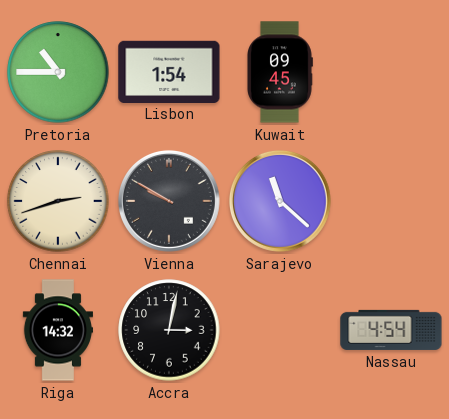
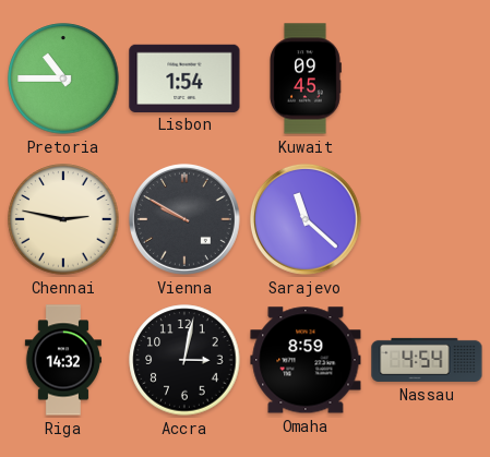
Chennai: 2:42 -> 2:47 (63, 219)
Omaha: none -> 8:59 (306, 360)
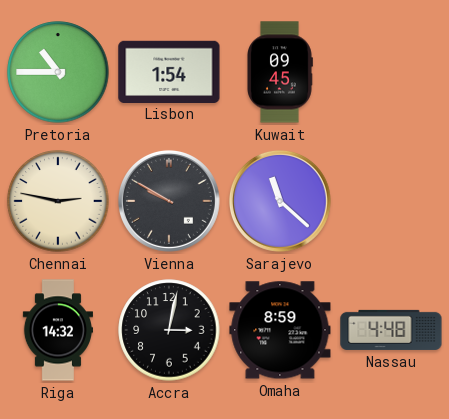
Nassau: 4:54 -> 4:48 (391, 330)
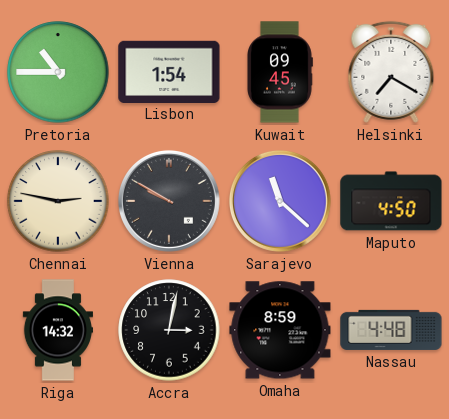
Helsinki: none -> 7:20 (391, 72)
Maputo: none -> 4:50 (391, 201)
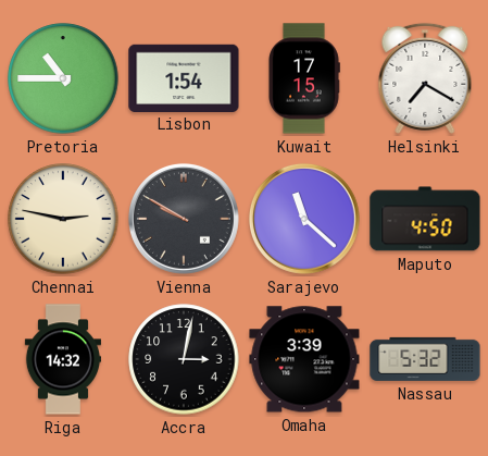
Kuwait: 09:45 -> 17:15 (304, 78)
Omaha: 8:59 -> 3:39 (304, 359)
Nassau: 4:48 -> 5:32 (425, 359)
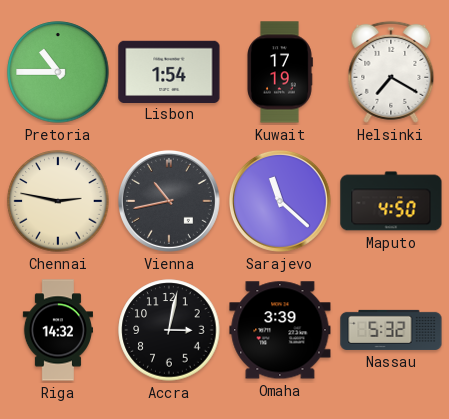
Kuwait: 17:15 -> 17:19 (280, 72)
Vienna: 9:50 -> 10:43 (169, 201)
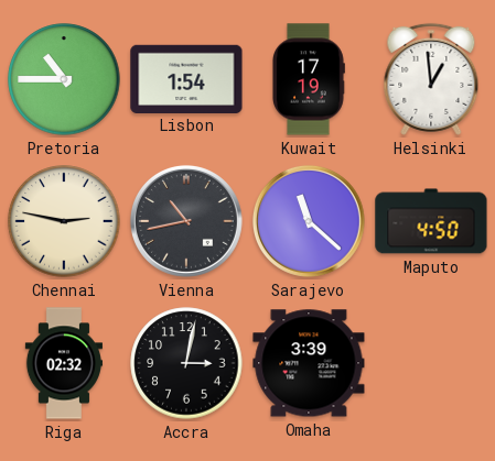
Helsinki: 7:20 -> 12:59 (431, 79)
Riga: 14:32 -> 02:32 (63, 363)
Nassau: 5:32 -> none (391, 330)
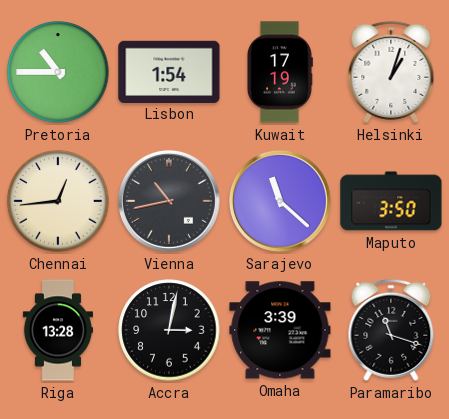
Helsinki: 12:59 -> 1:03 (391, 72)
Chennai: 2:47 -> 12:44 (58, 201)
Maputo: 4:50 -> 3:50 (391, 201)
Riga: 02:32 -> 13:28 (57, 330)
Paramaribo: none -> 11:18 (391, 330)
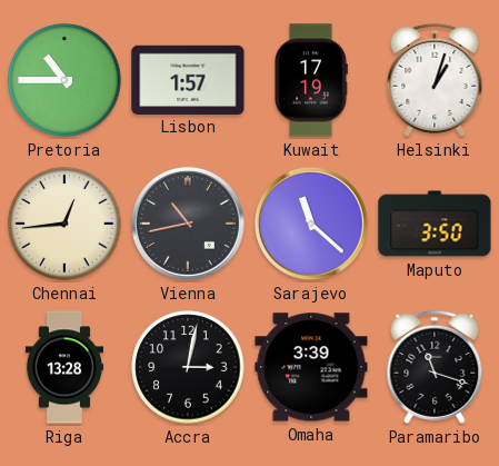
Lisbon: 1:54 -> 1:57 (188, 79)
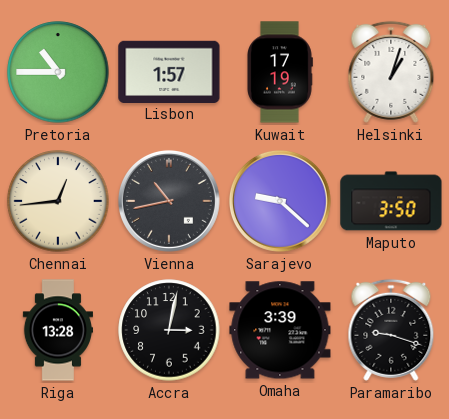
Sarajevo: 11:22 -> 9:22 (280, 201)
Paramaribo: 11:18 -> 9:18 (391, 330)
